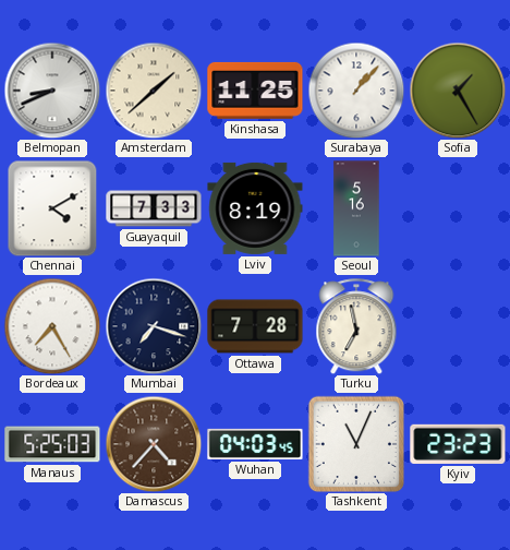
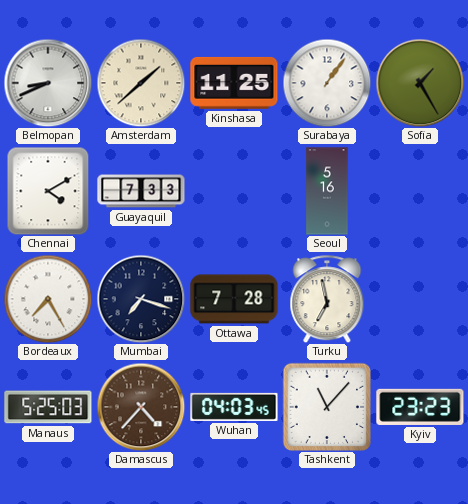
Surabaya: 1:07 -> 1:06 (327, 83)
Lviv: 8:19 -> none (255, 208)
Tashkent: 11:04 -> 11:07 (326, 406)
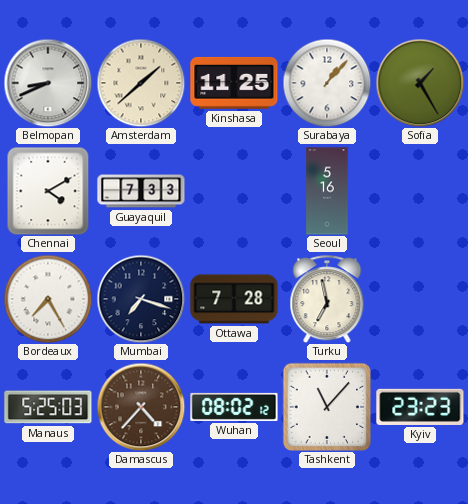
Surabaya: 1:06 -> 1:07 (327, 83)
Wuhan: 04:03 -> 08:02 (234, 407)
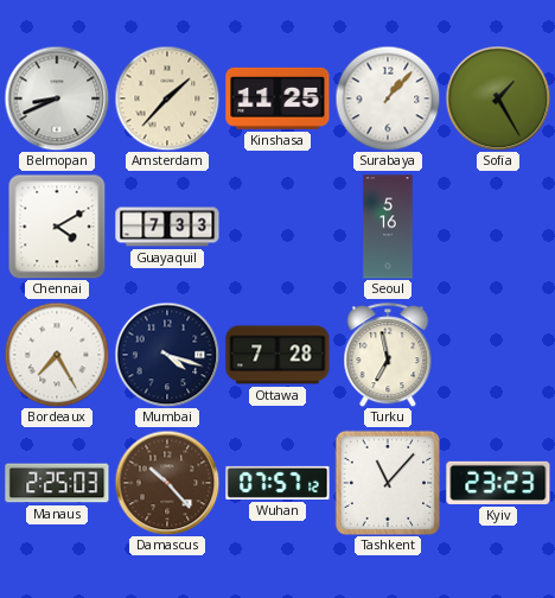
Amsterdam: 1:38 -> 1:37 (167, 98)
Mumbai: 7:18 -> 4:18 (167, 355)
Manaus: 5:25 -> 2:25 (57, 483)
Damascus: 4:37 -> 10:23 (167, 483)
Wuhan: 08:02 -> 07:57 (277, 483)
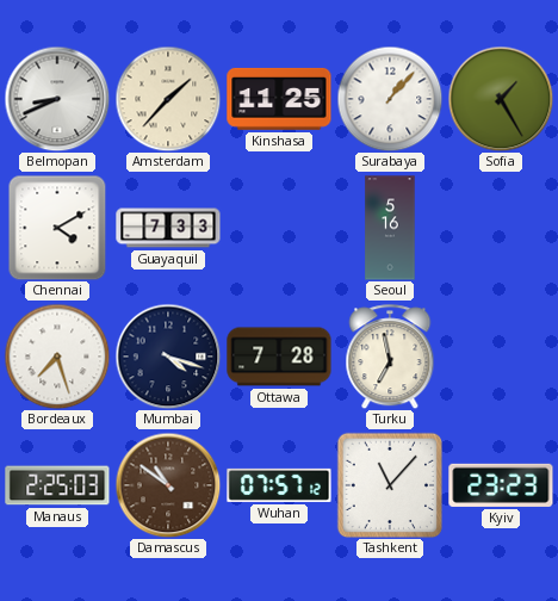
Bordeaux: 7:25 -> 7:27 (57, 357)
Damascus: 10:23 -> 10:51 (168, 485)
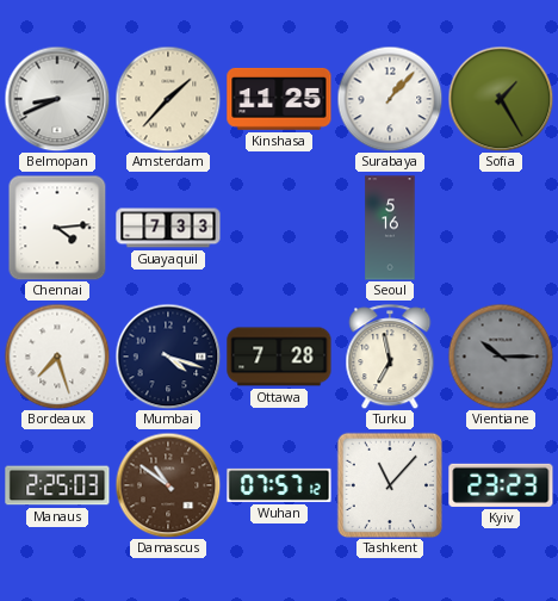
Chennai: 4:10 -> 4:14 (57, 228)
Vientiane: none -> 10:15 (501, 357)
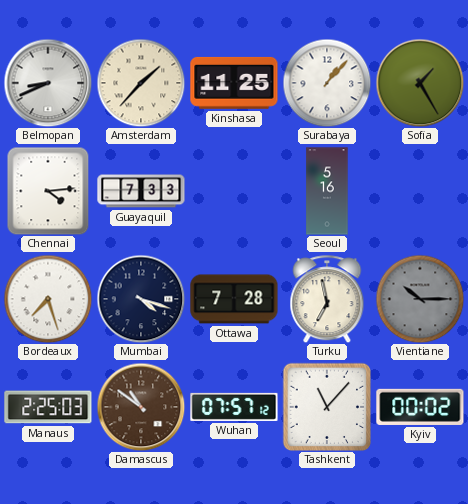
Kyiv: 23:23 -> 00:02 (420, 407)
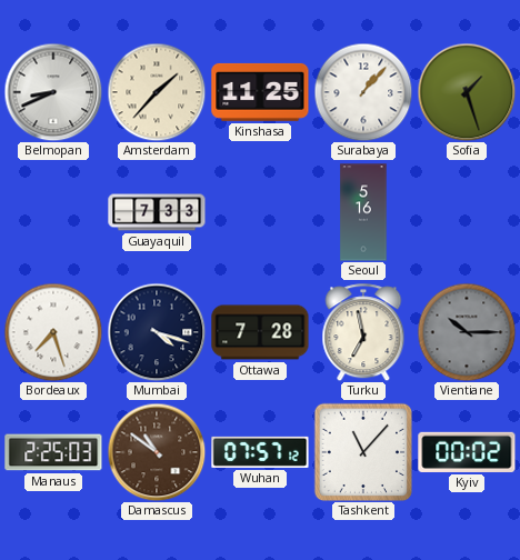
Sofia: 1:25 -> 1:27 (467, 92)
Chennai: 4:14 -> none (48, 191)
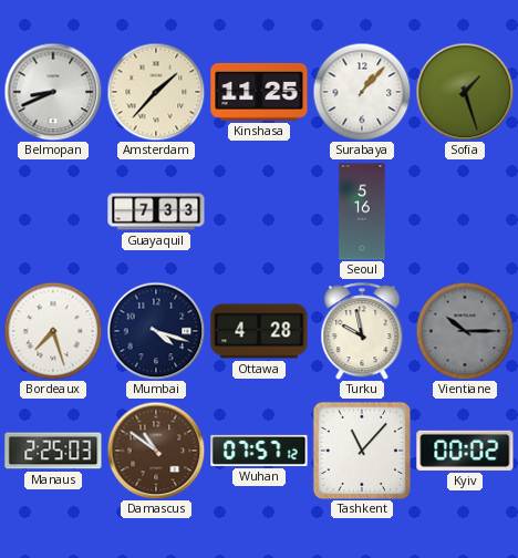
Ottawa: 7:28 -> 4:28 (259, 331)
Turku: 6:58 -> 9:58 (362, 331)
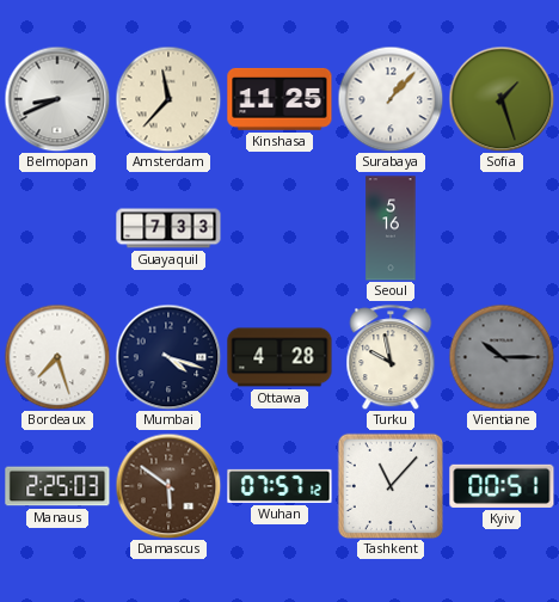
Amsterdam: 1:37 -> 11:37 (168, 99)
Damascus: 10:51 -> 5:51 (168, 486)
Kyiv: 00:02 -> 00:51 (502, 486)
